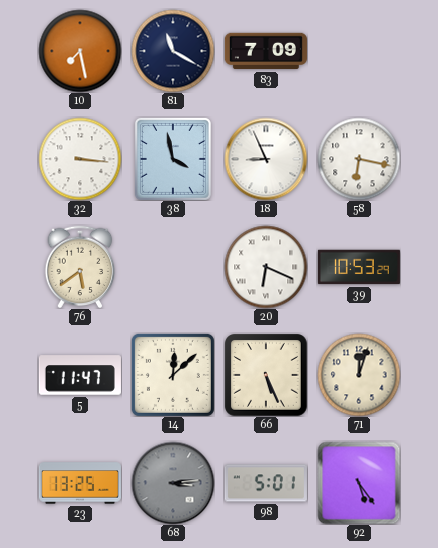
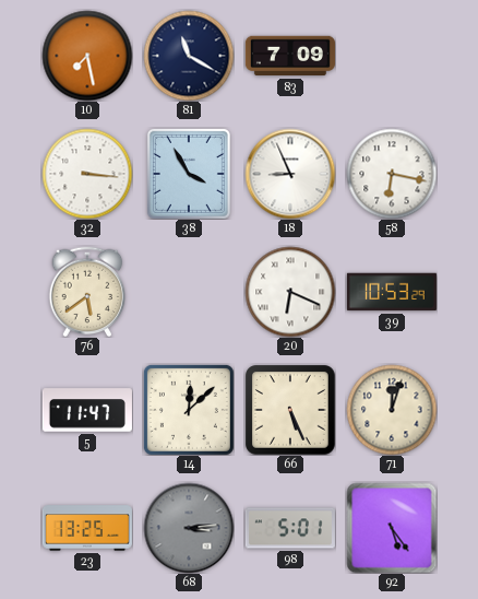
38: 3:58 -> 3:55 (189, 174)
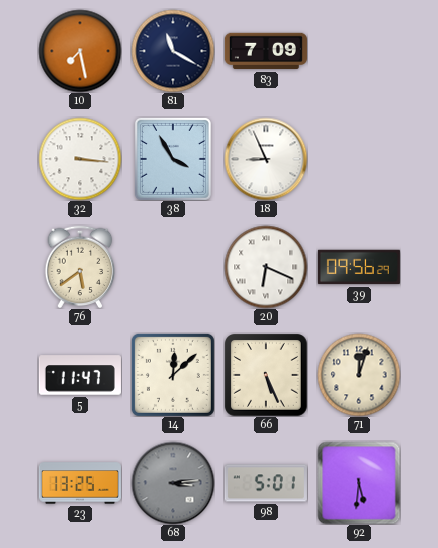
58: 6:17 -> none (392, 174)
39: 10:53 -> 09:56 (359, 267)
92: 5:24 -> 5:31 (359, 483)
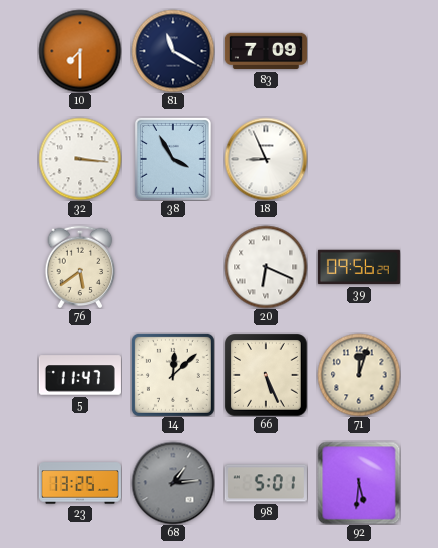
10: 7:28 -> 7:30 (80, 51)
68: 3:14 -> 1:14 (173, 483)
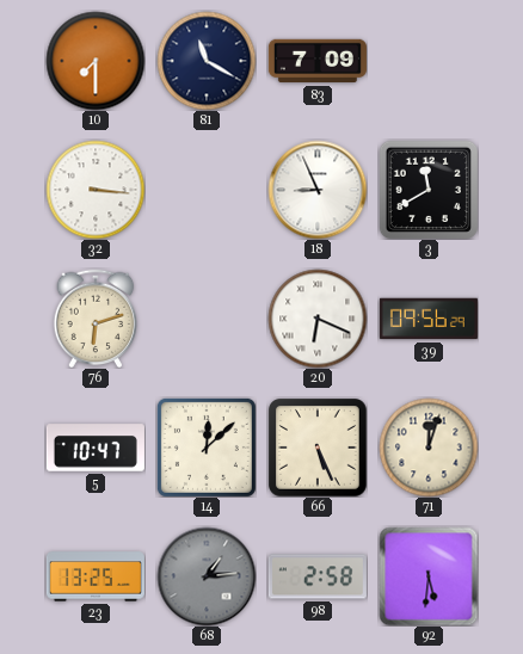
38: 3:55 -> none (173, 159)
3: none -> 11:40 (429, 190)
76: 5:39 -> 6:12 (96, 319)
5: 11:47 -> 10:47 (96, 448)
98: 5:01 -> 2:58 (318, 576)
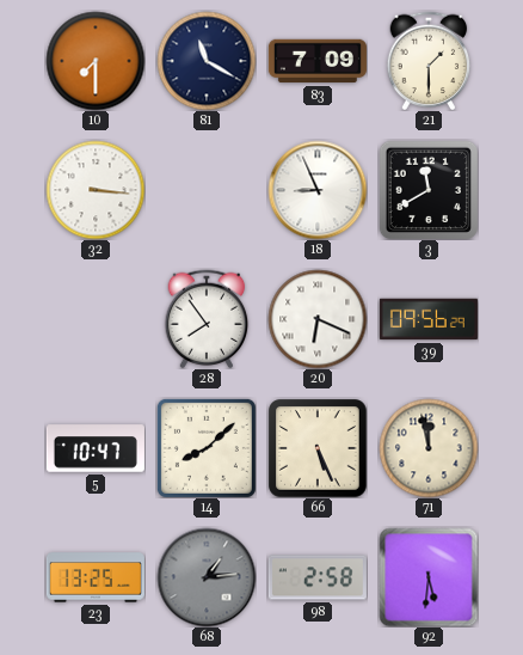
21: none -> 1:30 (429, 61)
76: 6:12 -> none (96, 319)
28: none -> 7:54 (207, 319)
14: 12:08 -> 8:08 (207, 448)
71: 12:03 -> 11:58 (429, 448)
